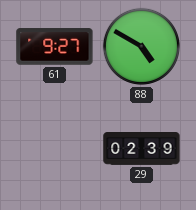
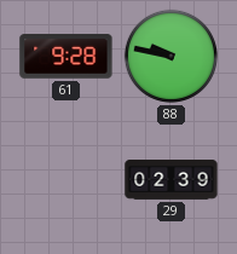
61: 9:27 -> 9:28 (67, 57)
88: 4:50 -> 9:47 (170, 56)
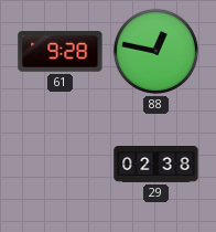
88: 9:47 -> 12:47 (155, 51)
29: 02:39 -> 02:38 (156, 165)
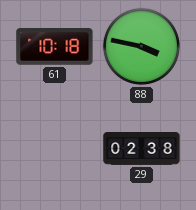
61: 9:28 -> 10:18 (55, 47)
88: 12:47 -> 3:47 (141, 46)
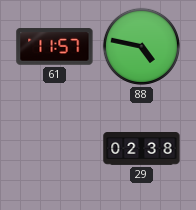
61: 10:18 -> 11:57 (55, 47)
88: 3:47 -> 4:47 (141, 46)
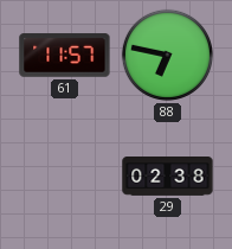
88: 4:47 -> 6:47 (167, 55)
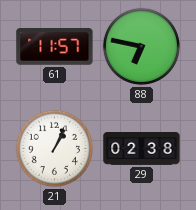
21: none -> 1:04 (54, 148)
